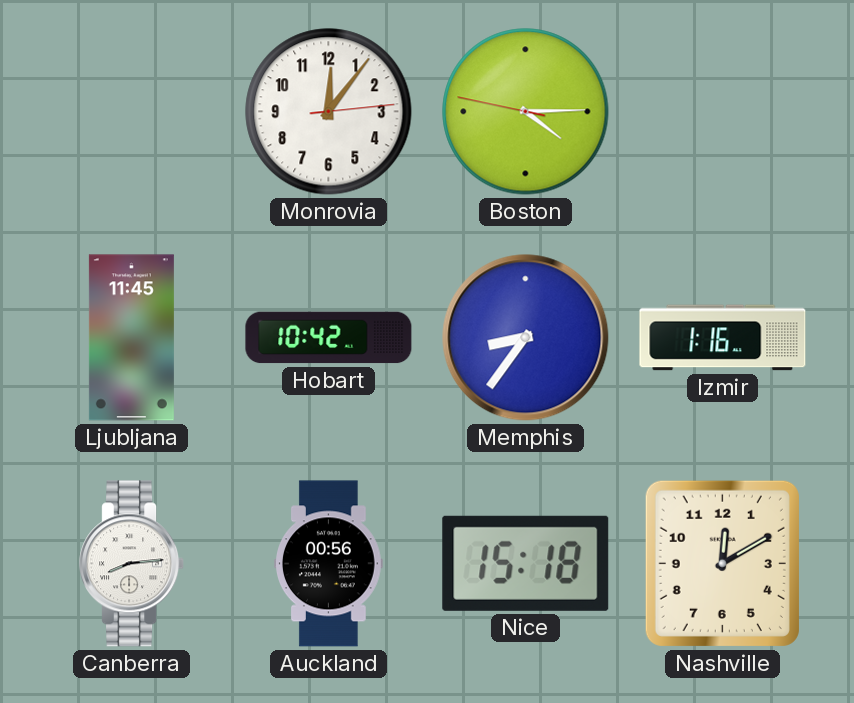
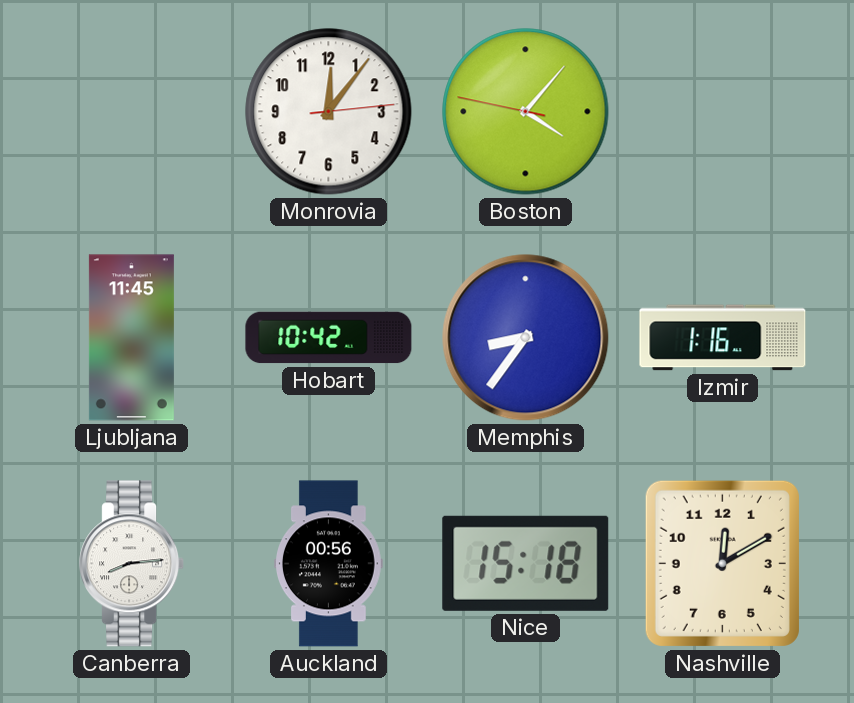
Boston: 4:14 -> 4:06 (526, 112)
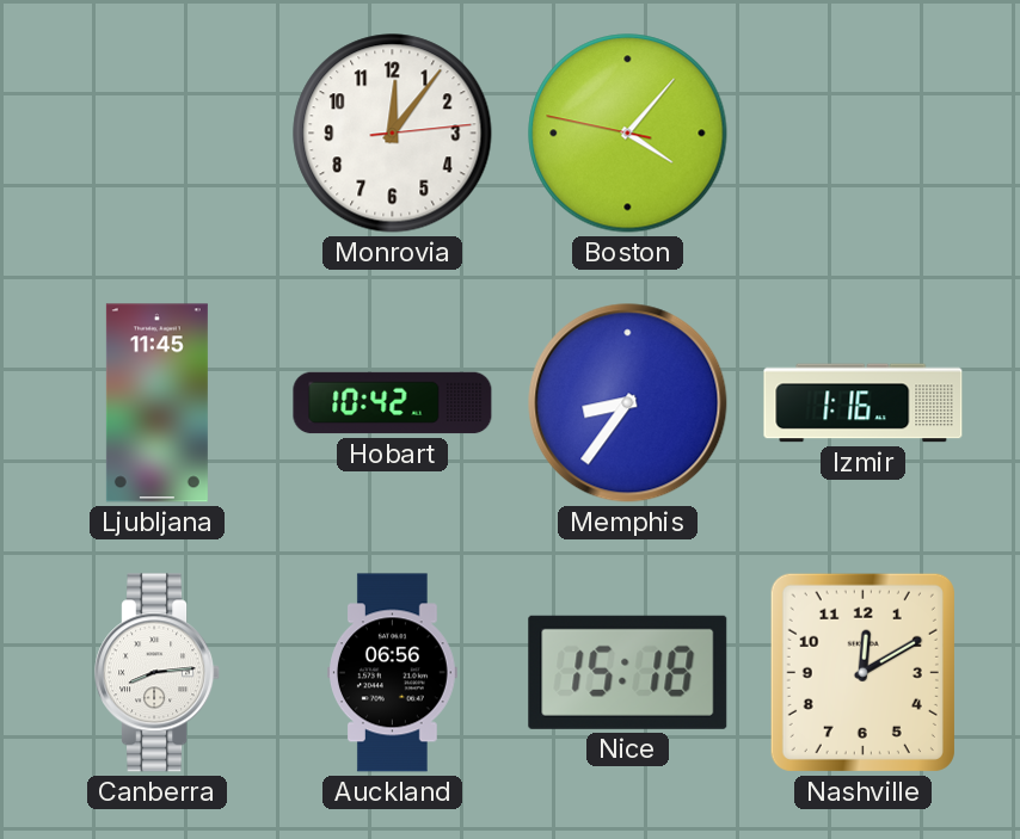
Auckland: 00:56 -> 06:56 (393, 673)
